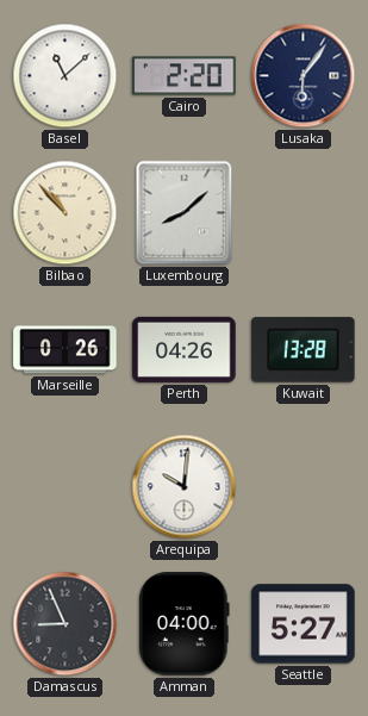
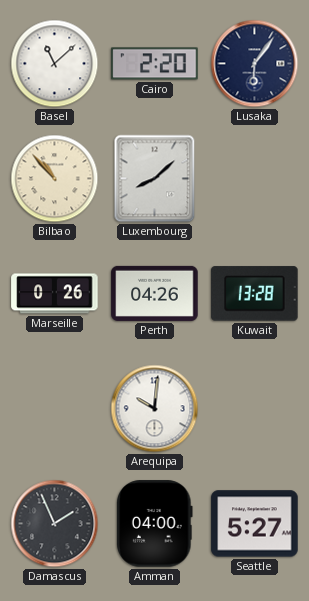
Damascus: 8:56 -> 1:56 (55, 524)
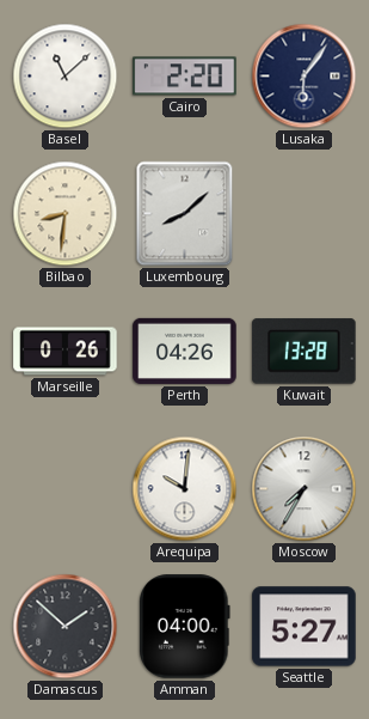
Bilbao: 10:53 -> 8:31 (66, 214)
Moscow: none -> 7:35 (305, 489)
Damascus: 1:56 -> 1:52 (66, 627)
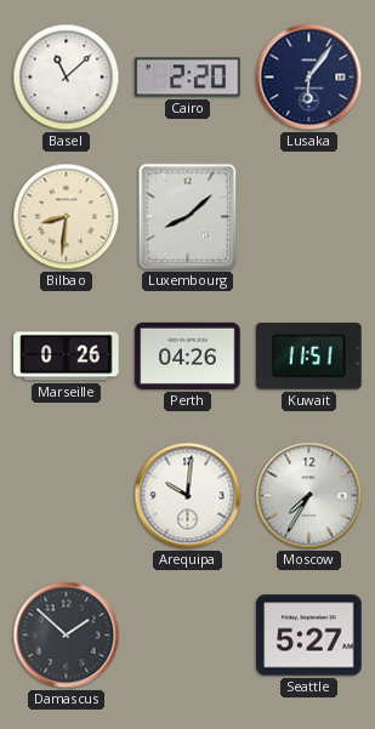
Kuwait: 13:28 -> 11:51 (309, 357)
Amman: 04:00 -> none (185, 627)
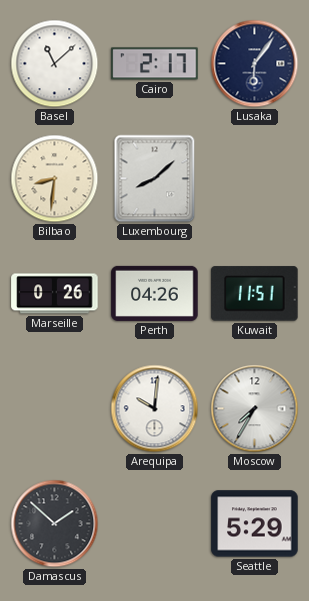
Cairo: 2:20 -> 2:17 (155, 64)
Seattle: 5:27 -> 5:29 (255, 524)
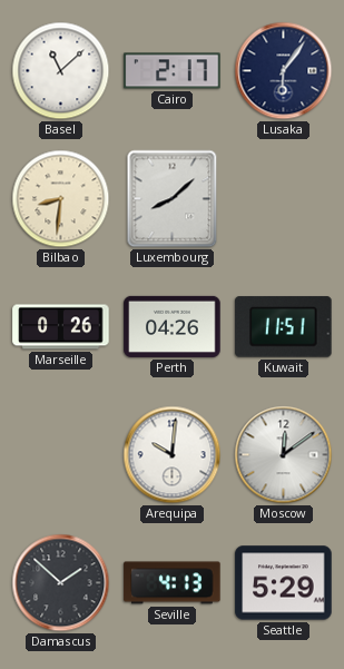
Moscow: 7:35 -> 12:09 (284, 455)
Seville: none -> 4:13 (173, 583)
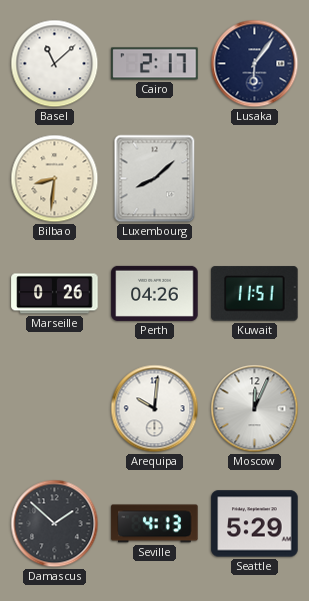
Moscow: 12:09 -> 12:04 (255, 409)
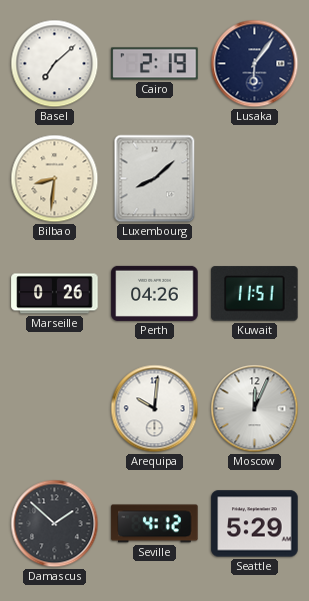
Basel: 11:08 -> 7:08 (55, 64)
Cairo: 2:17 -> 2:19 (155, 64)
Seville: 4:13 -> 4:12 (155, 524)
